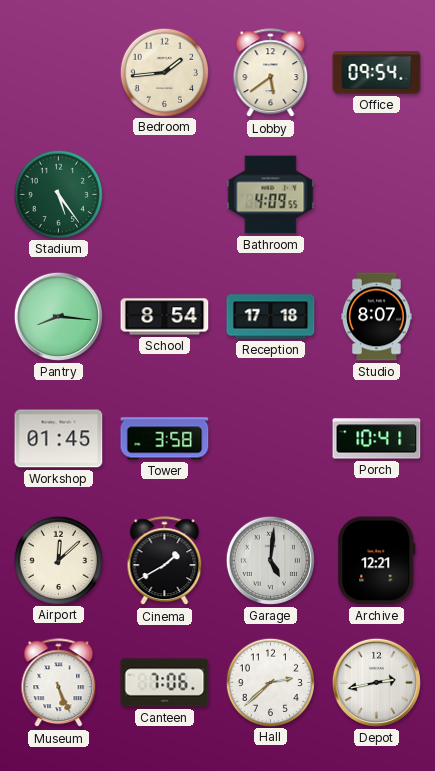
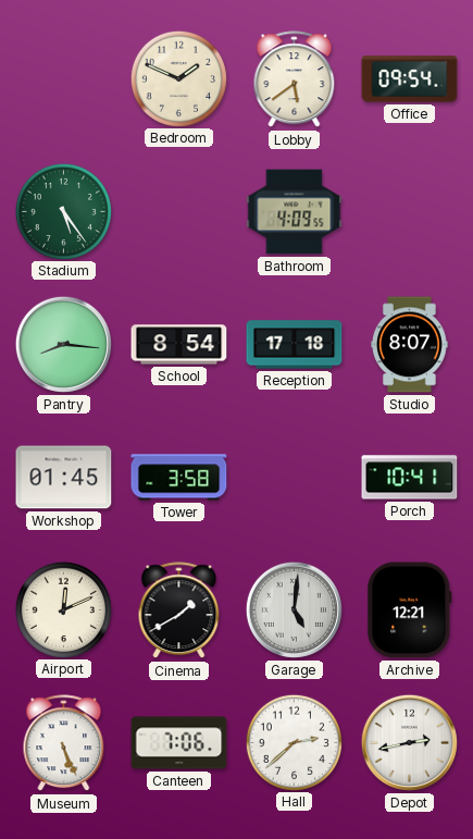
Bedroom: 1:44 -> 1:49 (178, 78)
Airport: 12:08 -> 12:11 (63, 609)
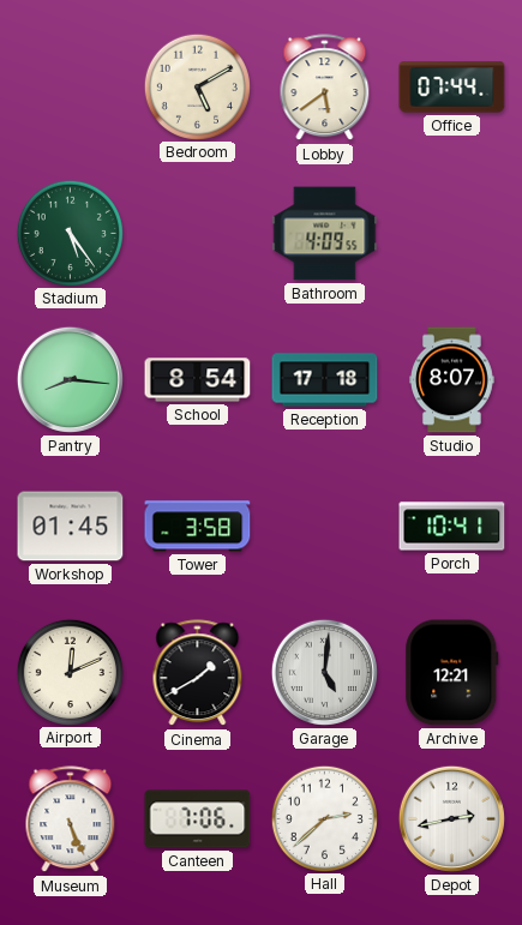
Bedroom: 1:49 -> 5:10 (197, 86)
Office: 09:54 -> 07:44 (452, 88)
